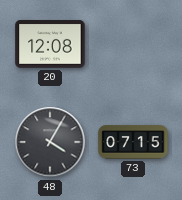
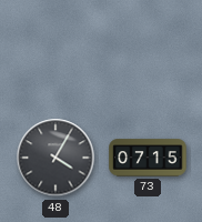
20: 12:08 -> none (50, 45)
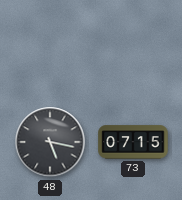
48: 4:05 -> 5:17 (50, 142)
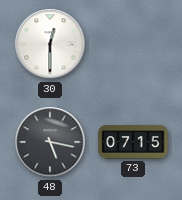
30: none -> 12:30 (50, 44)
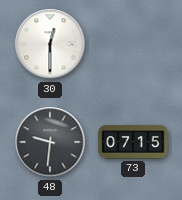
48: 5:17 -> 9:31 (50, 142)
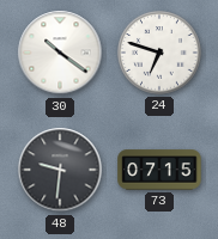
30: 12:30 -> 10:21 (60, 53)
24: none -> 6:48 (161, 54)
